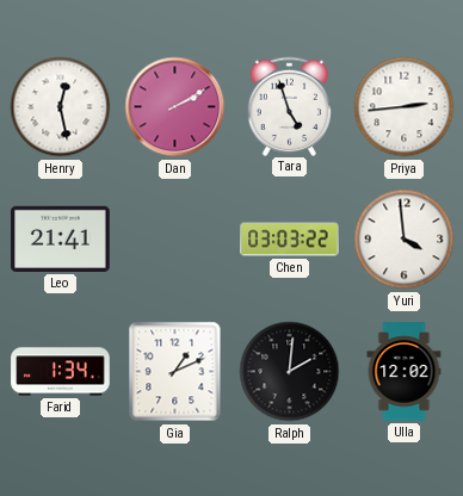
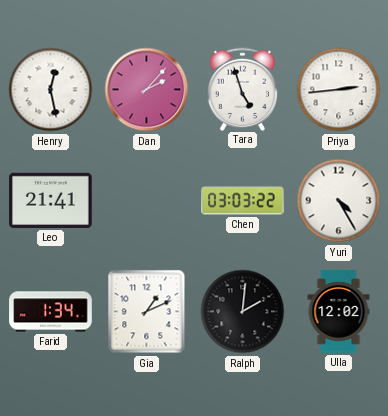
Dan: 2:10 -> 2:07 (147, 90)
Yuri: 3:59 -> 4:25 (339, 201)
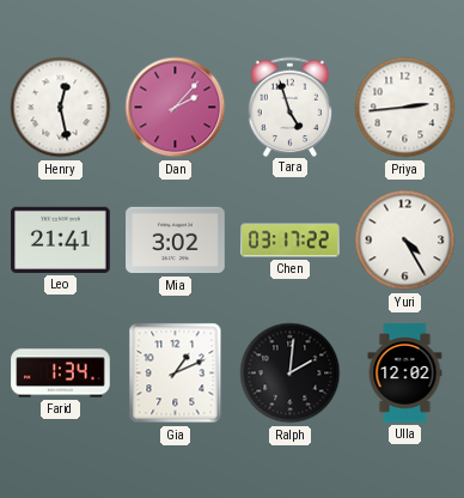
Mia: none -> 3:02 (176, 241)
Chen: 03:03 -> 03:17 (291, 241)
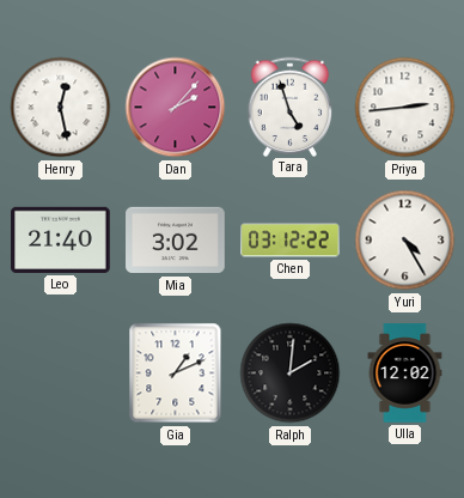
Leo: 21:41 -> 21:40 (61, 239)
Chen: 03:17 -> 03:12 (291, 241)
Farid: 1:34 -> none (61, 373)
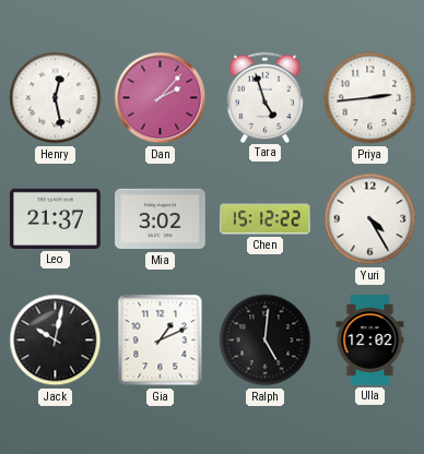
Leo: 21:40 -> 21:37 (56, 218)
Chen: 03:12 -> 15:12 (266, 219)
Jack: none -> 10:02 (56, 340)
Ralph: 2:01 -> 5:01 (266, 340)
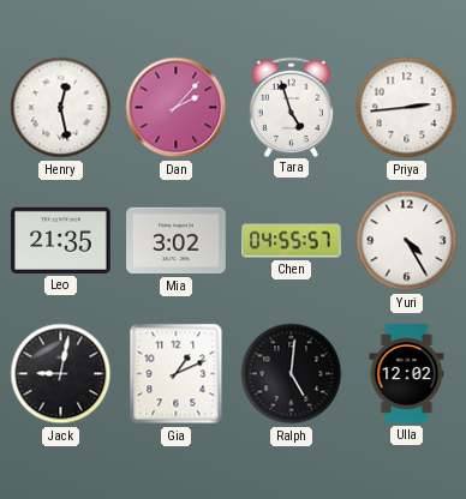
Leo: 21:37 -> 21:35 (61, 240)
Chen: 15:12 -> 04:55 (292, 241)
Jack: 10:02 -> 9:02 (61, 374)
